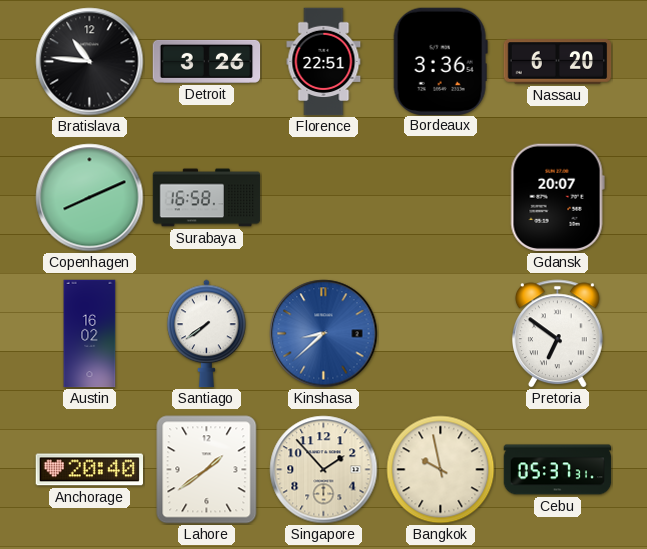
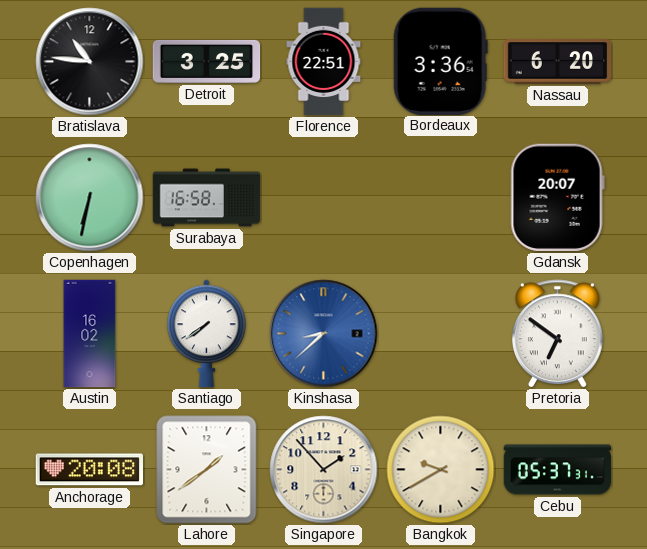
Detroit: 3:26 -> 3:25 (207, 61)
Copenhagen: 8:11 -> 6:32 (90, 198)
Anchorage: 20:40 -> 20:08 (90, 470)
Bangkok: 9:58 -> 9:40 (441, 470)
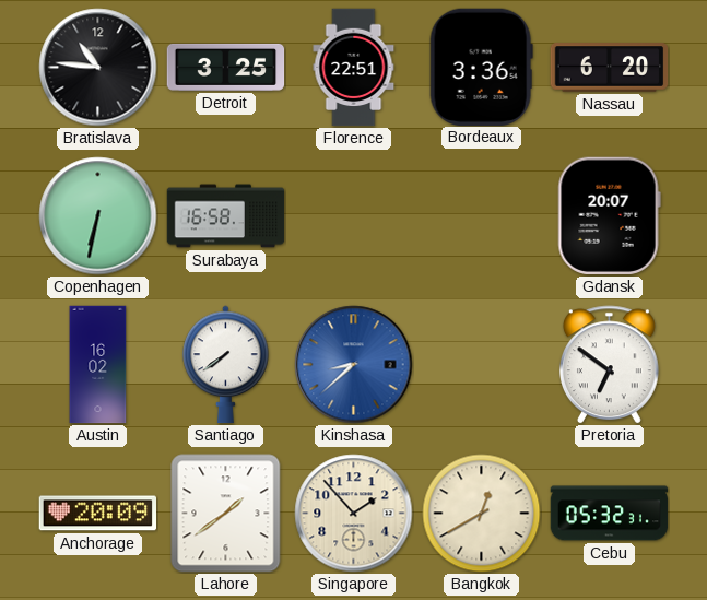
Anchorage: 20:08 -> 20:09 (98, 514)
Bangkok: 9:40 -> 12:40 (482, 514)
Cebu: 05:37 -> 05:32 (610, 514)
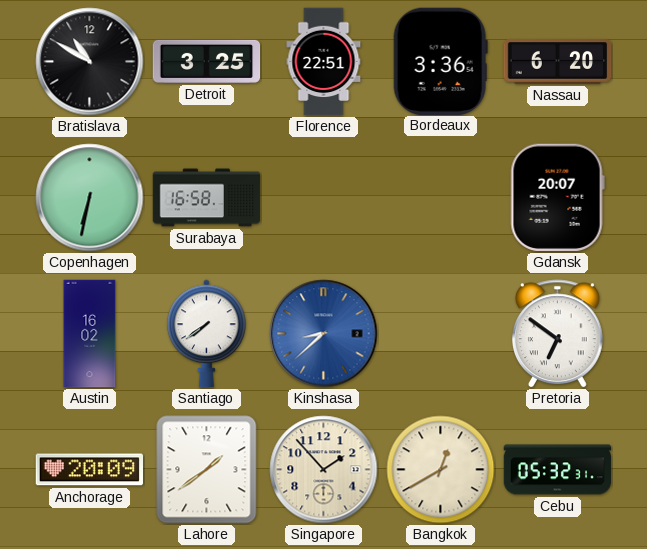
Bratislava: 10:46 -> 10:50 (90, 62)
